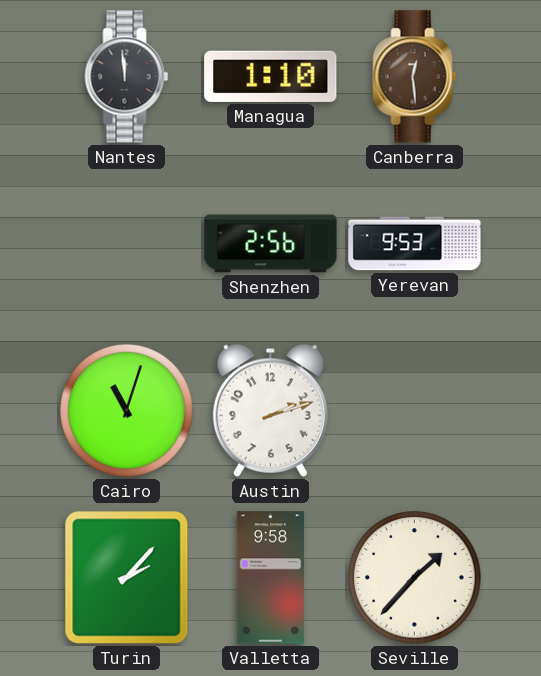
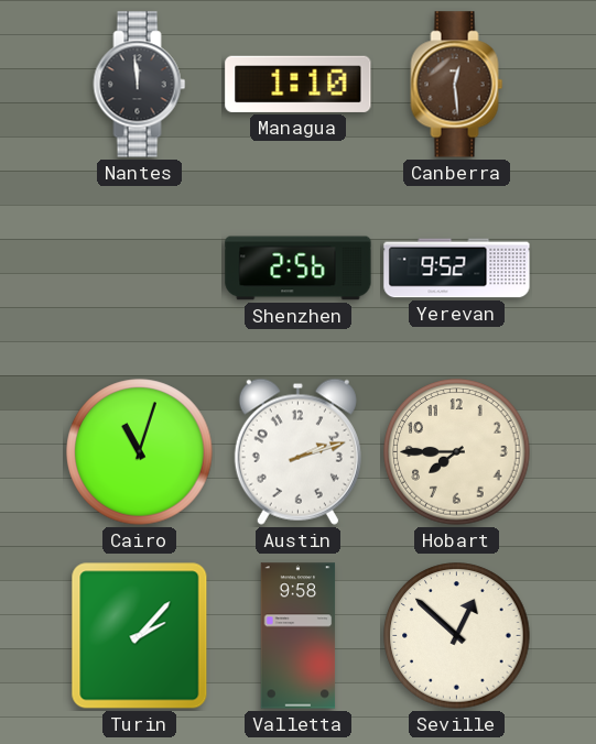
Yerevan: 9:53 -> 9:52 (457, 269)
Hobart: none -> 7:45 (457, 452)
Seville: 1:37 -> 12:52 (457, 636)
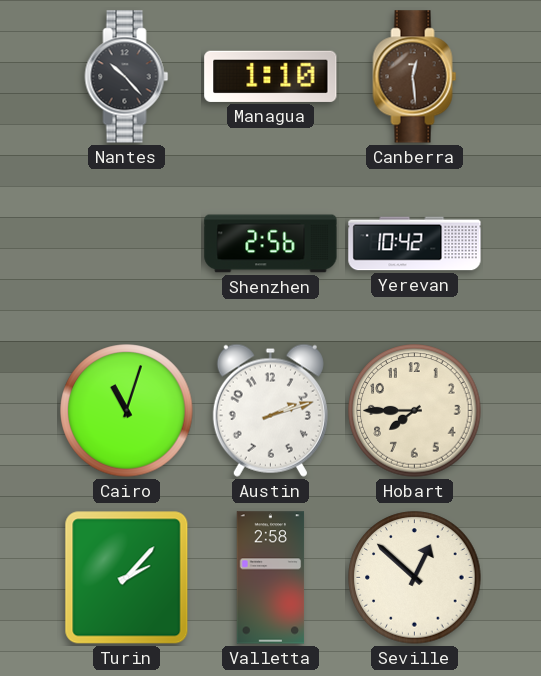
Nantes: 11:59 -> 10:23 (127, 77)
Yerevan: 9:52 -> 10:42 (415, 244)
Valletta: 9:58 -> 2:58 (271, 578)
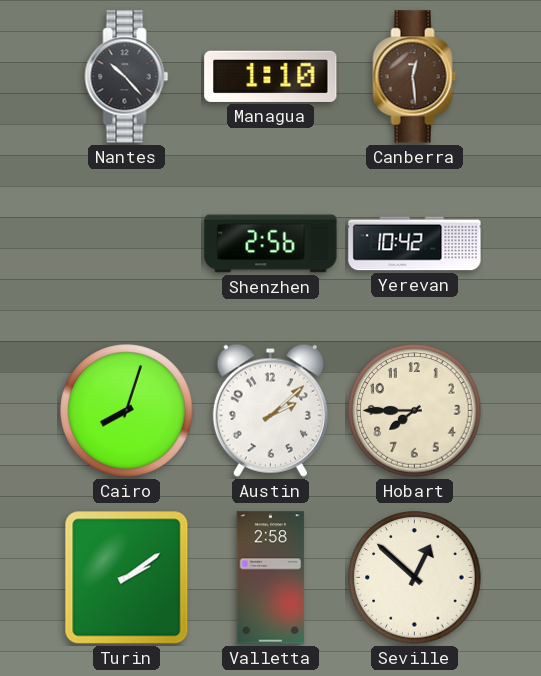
Cairo: 11:03 -> 8:03 (127, 411)
Austin: 2:12 -> 2:08 (270, 410)
Turin: 2:07 -> 2:09 (127, 578)
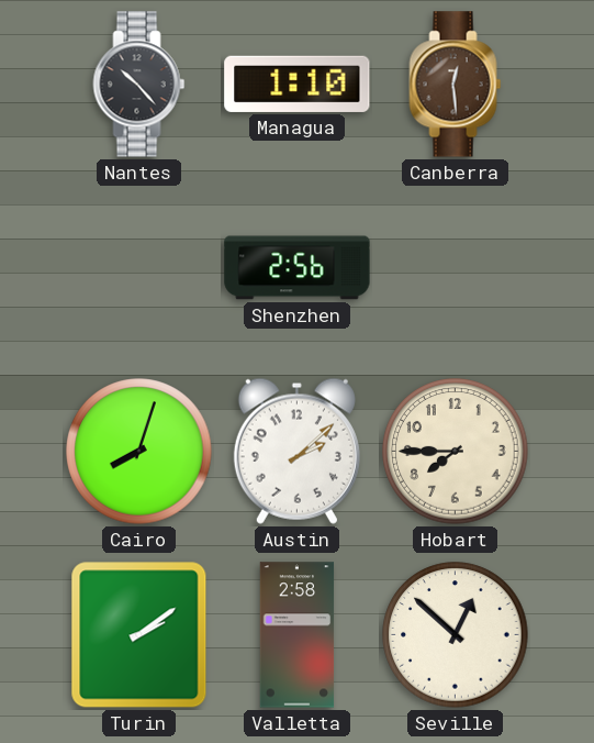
Yerevan: 10:42 -> none (415, 244)
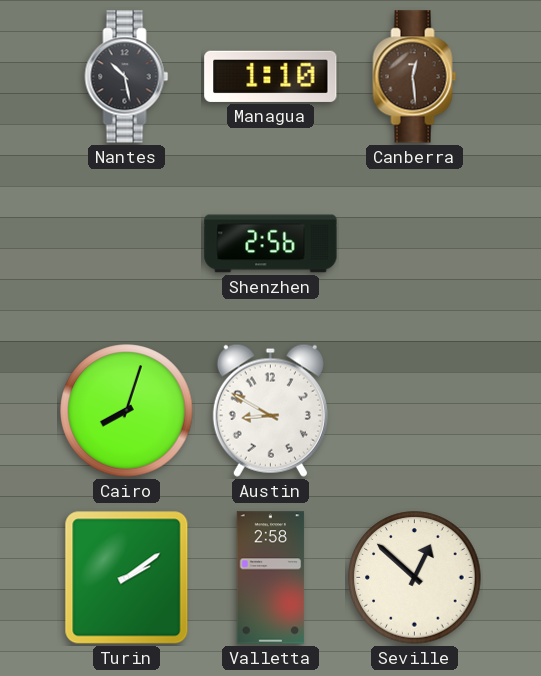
Nantes: 10:23 -> 10:28 (127, 77)
Austin: 2:08 -> 8:50 (270, 410)
Hobart: 7:45 -> none (456, 452)
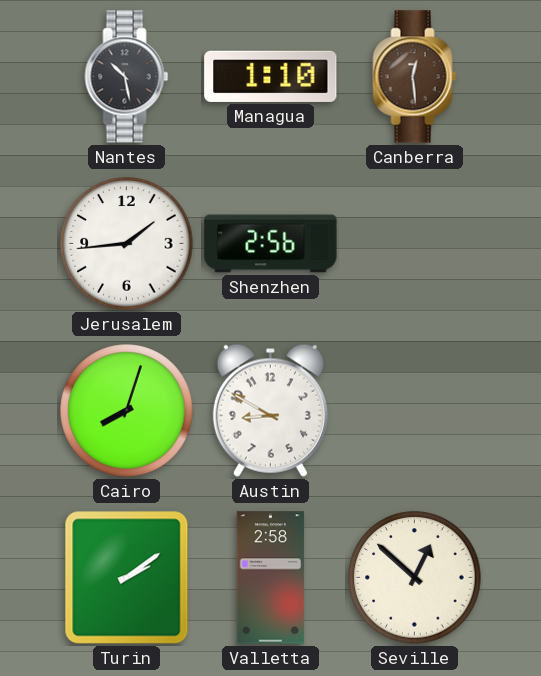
Jerusalem: none -> 1:44 (127, 244)
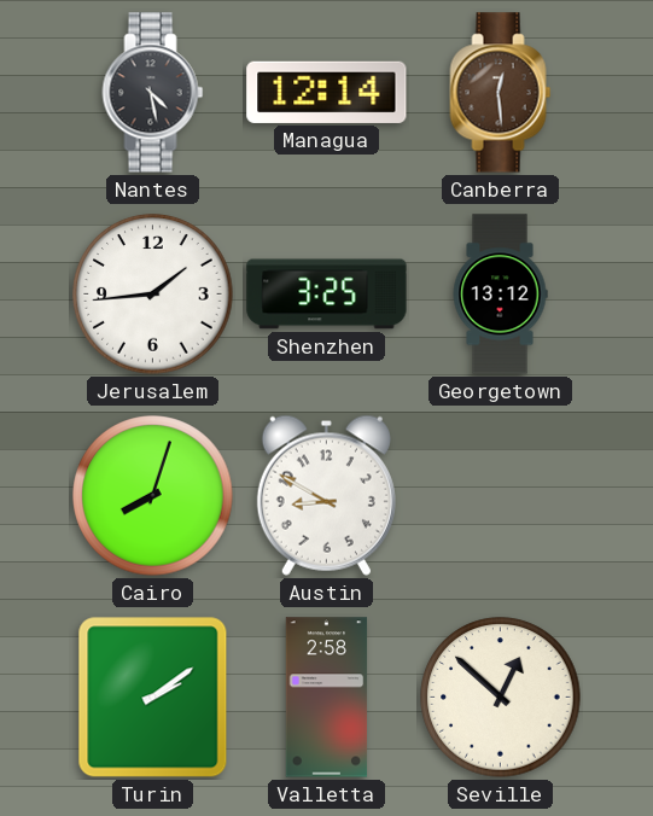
Nantes: 10:28 -> 4:28 (153, 93)
Managua: 1:10 -> 12:14 (327, 92)
Shenzhen: 2:56 -> 3:25 (327, 295)
Georgetown: none -> 13:12 (500, 295)
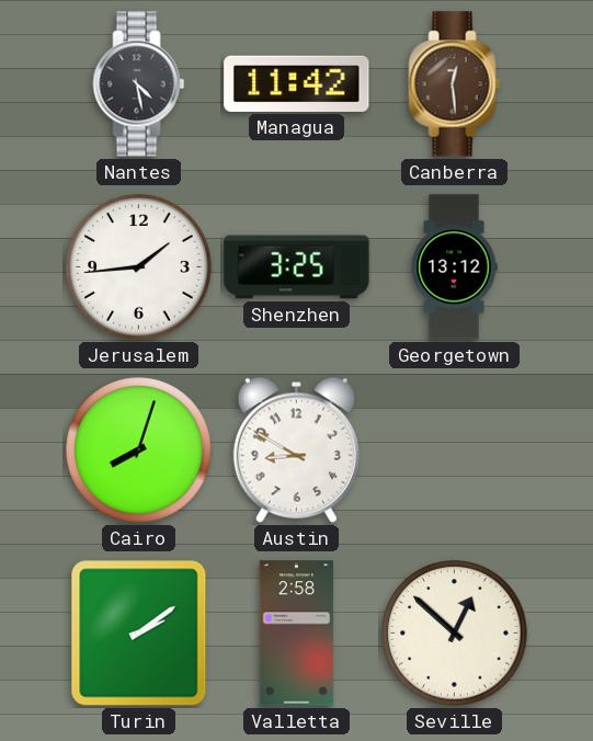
Managua: 12:14 -> 11:42 (297, 83)
